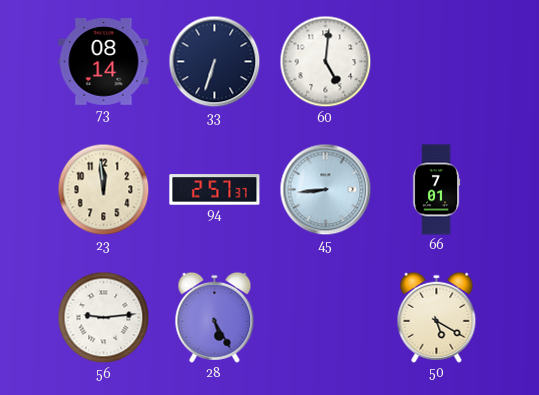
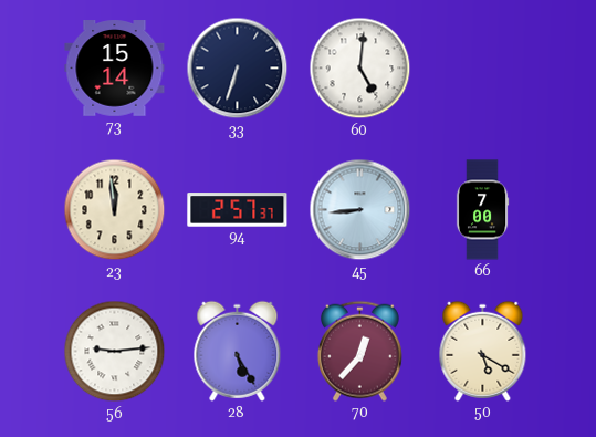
73: 08:14 -> 15:14 (115, 69)
66: 7:01 -> 7:00 (482, 210)
70: none -> 12:37 (359, 351)
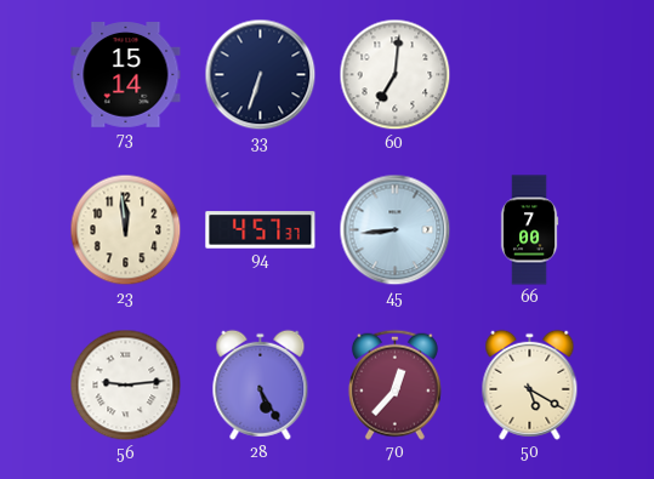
60: 5:01 -> 7:01 (396, 75)
94: 2:57 -> 4:57 (261, 230)
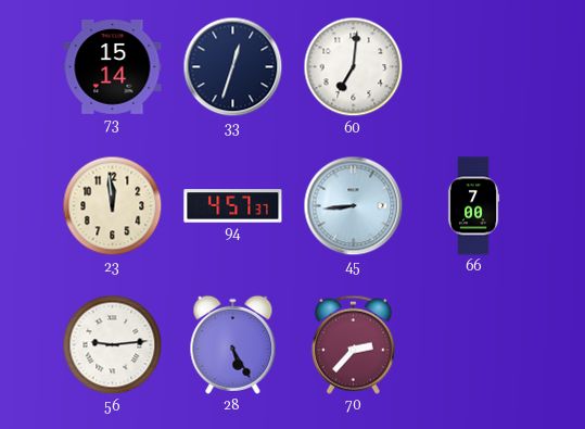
33: 6:33 -> 12:33 (233, 67)
70: 12:37 -> 2:37 (353, 344)
50: 5:20 -> none (530, 384)
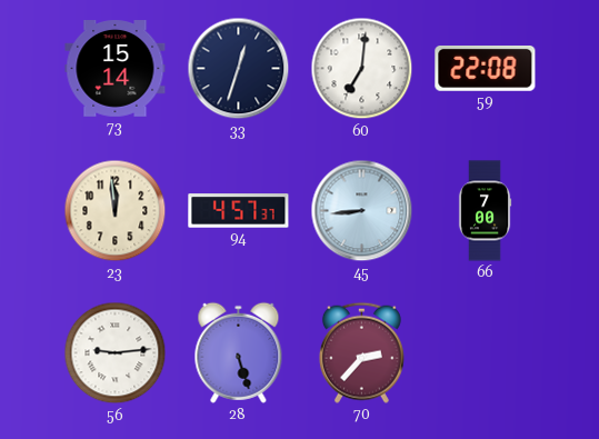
59: none -> 22:08 (486, 68)
28: 5:25 -> 5:27 (239, 352)
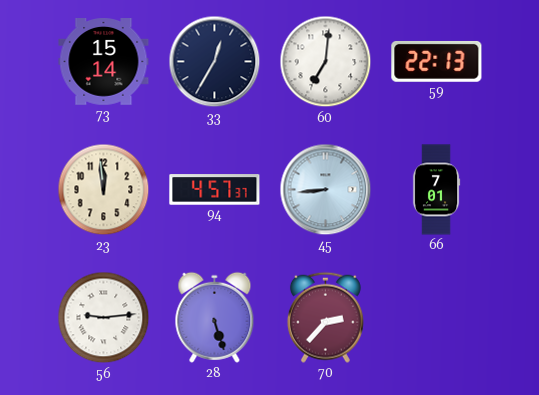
33: 12:33 -> 12:35 (215, 62)
59: 22:08 -> 22:13 (437, 61)
66: 7:00 -> 7:01 (436, 190)
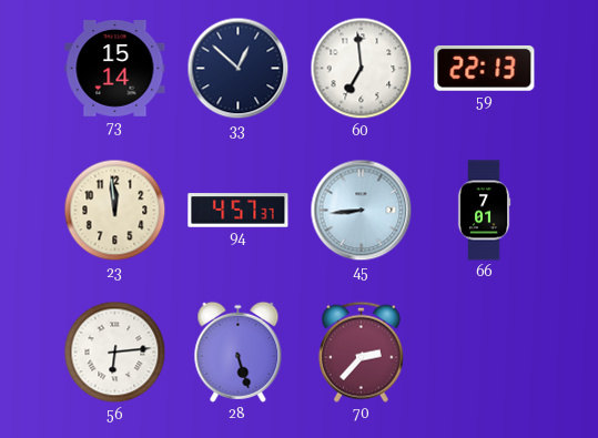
33: 12:35 -> 12:52 (239, 69)
60: 7:01 -> 6:59 (362, 69)
56: 9:14 -> 6:14 (115, 353)
